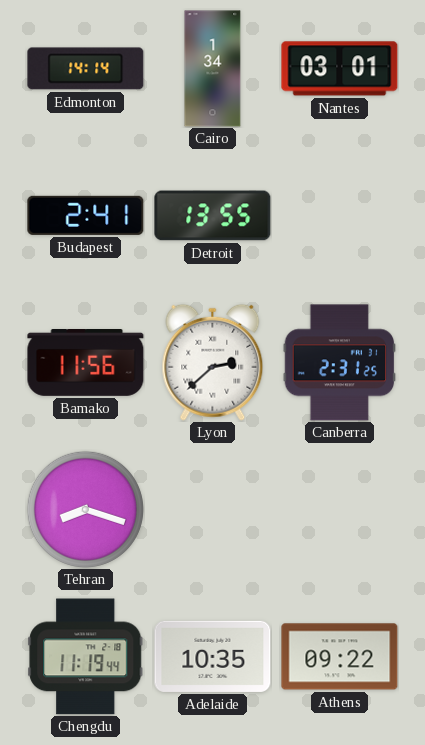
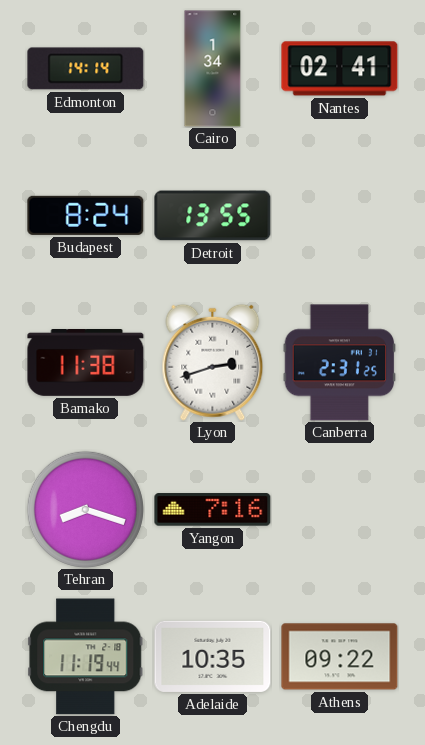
Nantes: 03:01 -> 02:41 (340, 69)
Budapest: 2:41 -> 8:24 (86, 215)
Bamako: 11:56 -> 11:38 (86, 363)
Lyon: 2:38 -> 2:42 (213, 362)
Yangon: none -> 7:16 (213, 510)
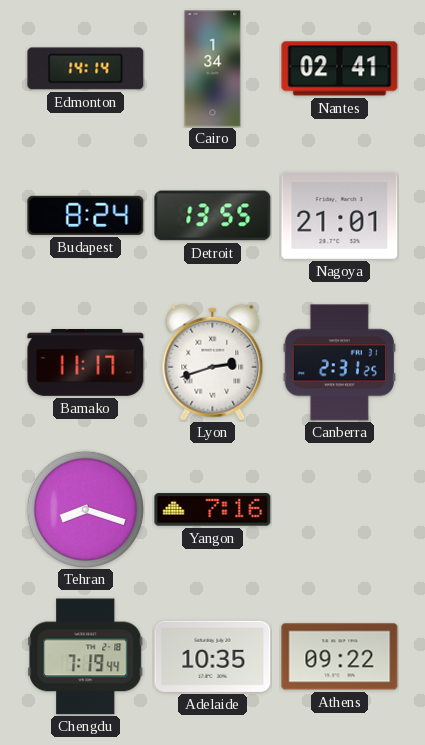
Nagoya: none -> 21:01 (340, 215)
Bamako: 11:38 -> 11:17 (86, 363)
Chengdu: 11:19 -> 7:19 (86, 657)
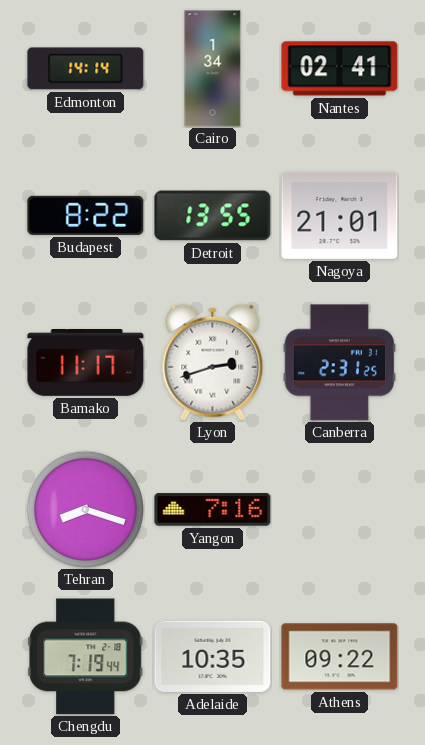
Budapest: 8:24 -> 8:22 (86, 215)
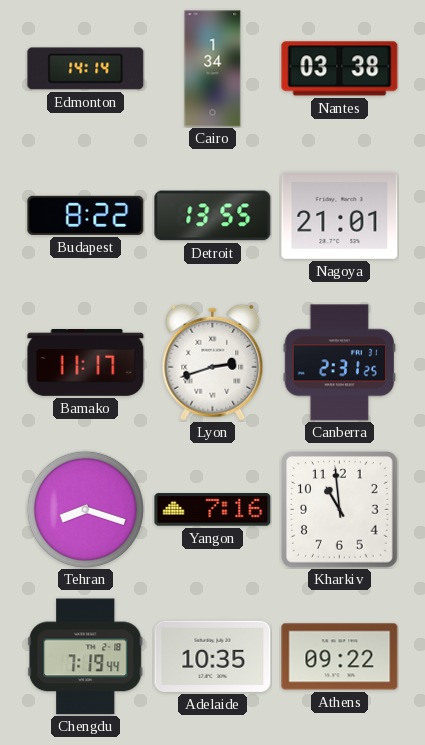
Nantes: 02:41 -> 03:38 (340, 69)
Kharkiv: none -> 10:59 (340, 510)
